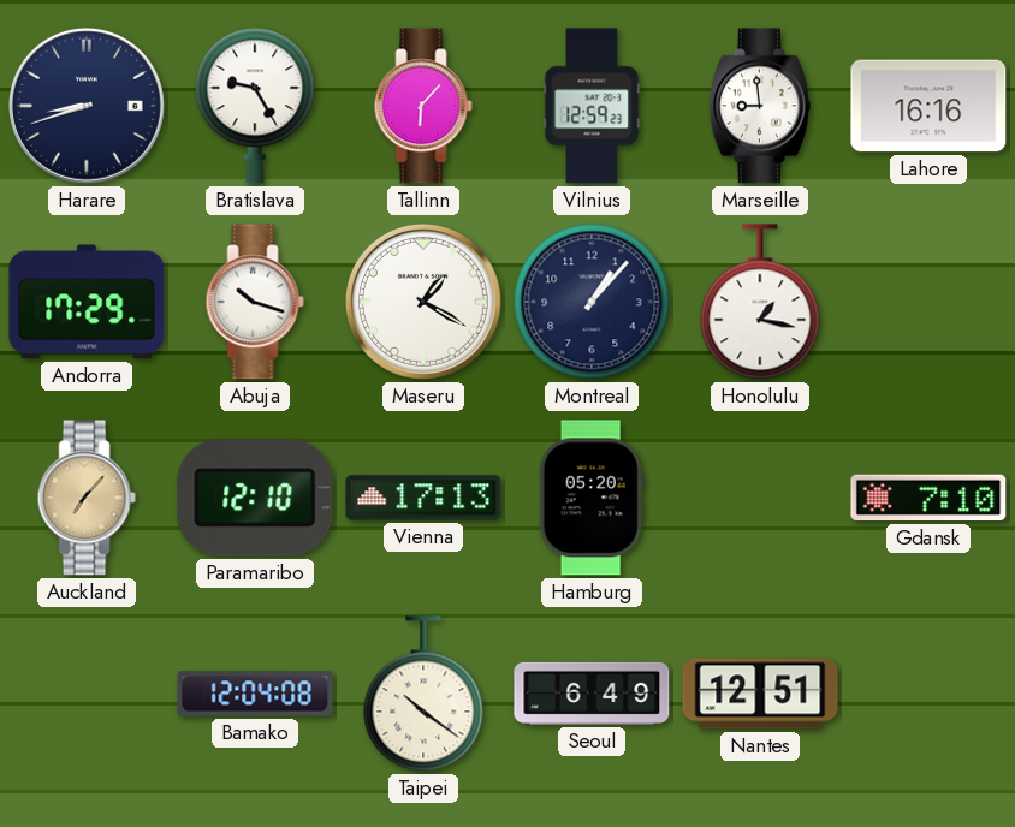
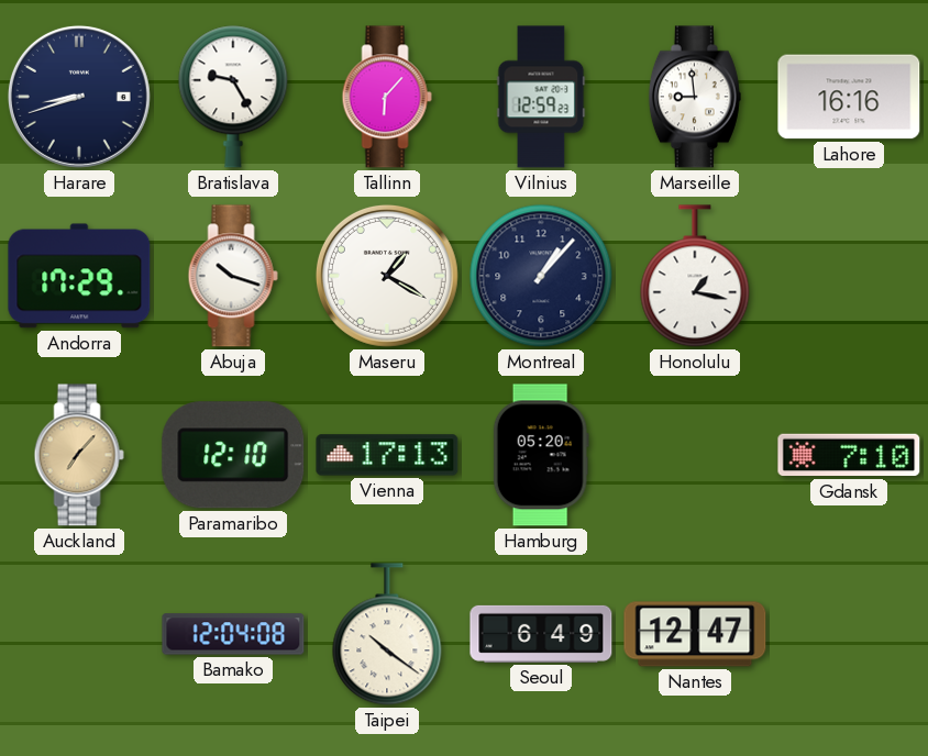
Nantes: 12:51 -> 12:47 (695, 634)
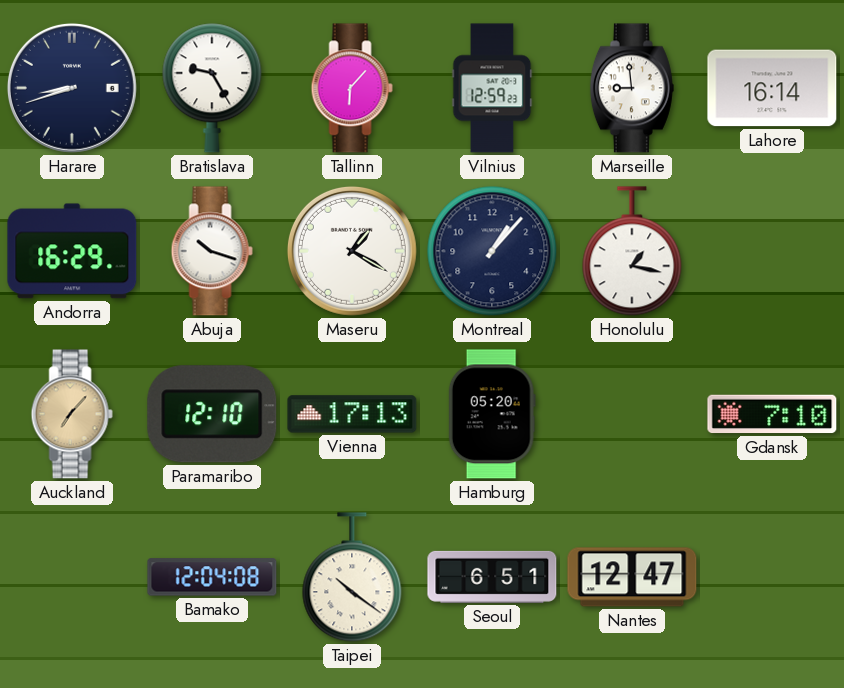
Lahore: 16:16 -> 16:14 (772, 88)
Andorra: 17:29 -> 16:29 (72, 251)
Seoul: 6:49 -> 6:51 (492, 577)
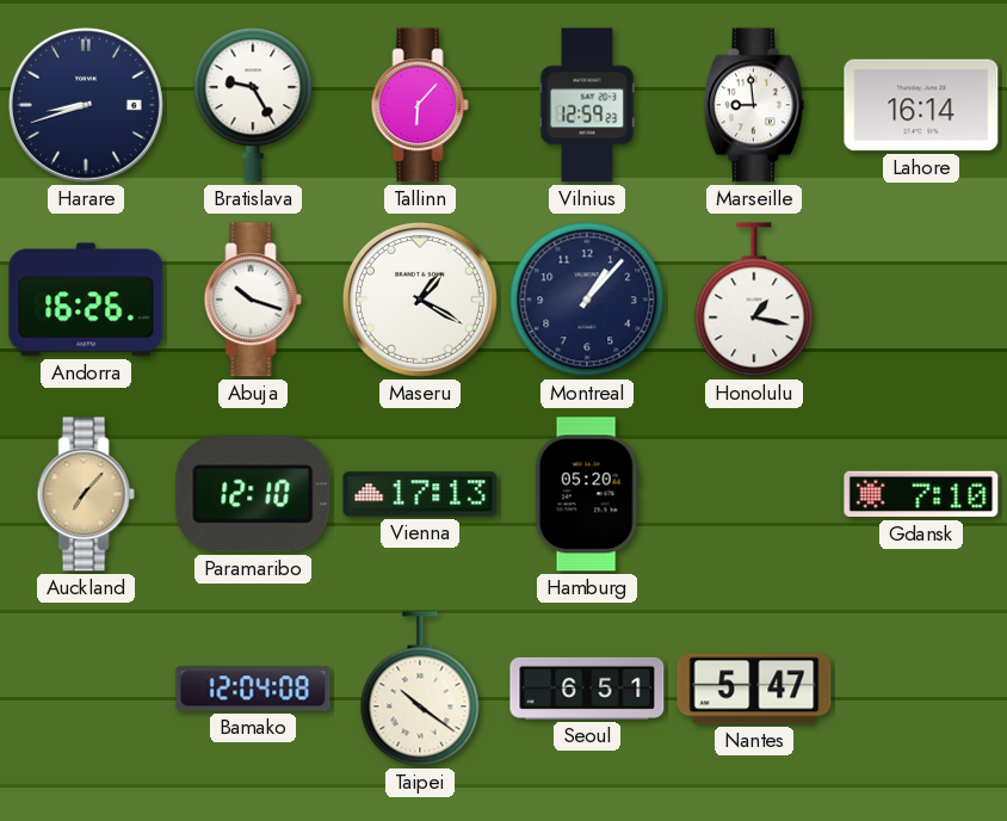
Andorra: 16:29 -> 16:26 (86, 300)
Nantes: 12:47 -> 5:47 (754, 689)
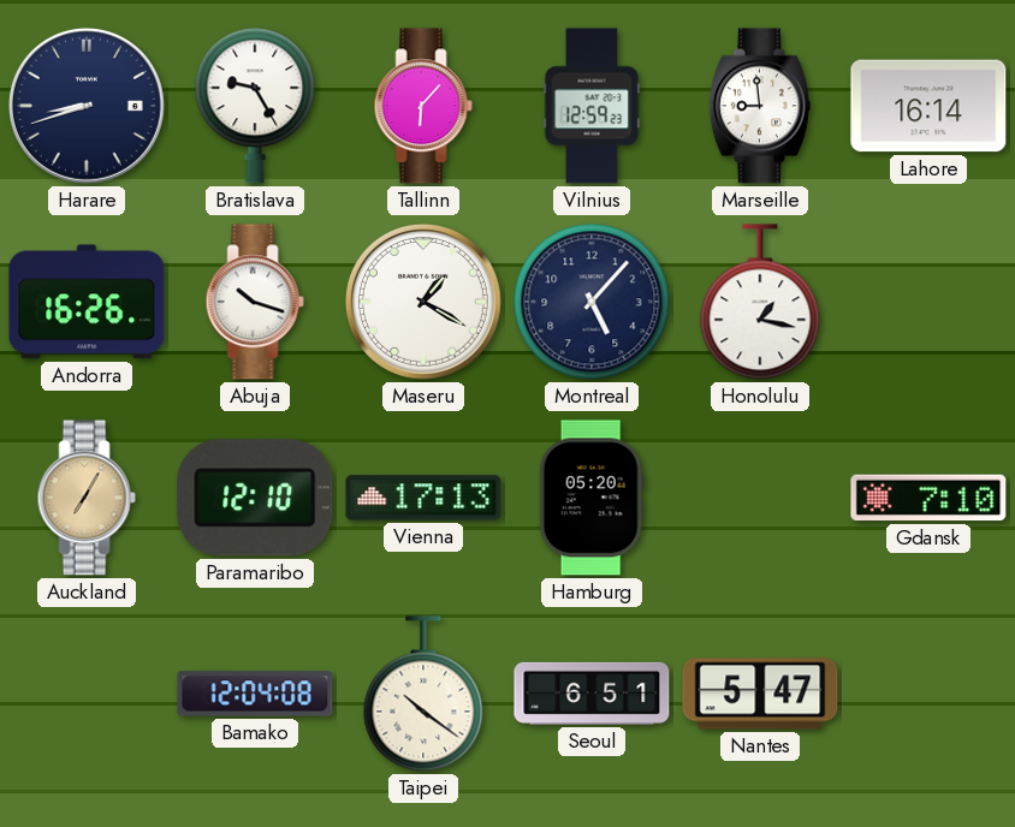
Montreal: 1:07 -> 5:07 (592, 302)
Auckland: 7:07 -> 7:05 (87, 498)
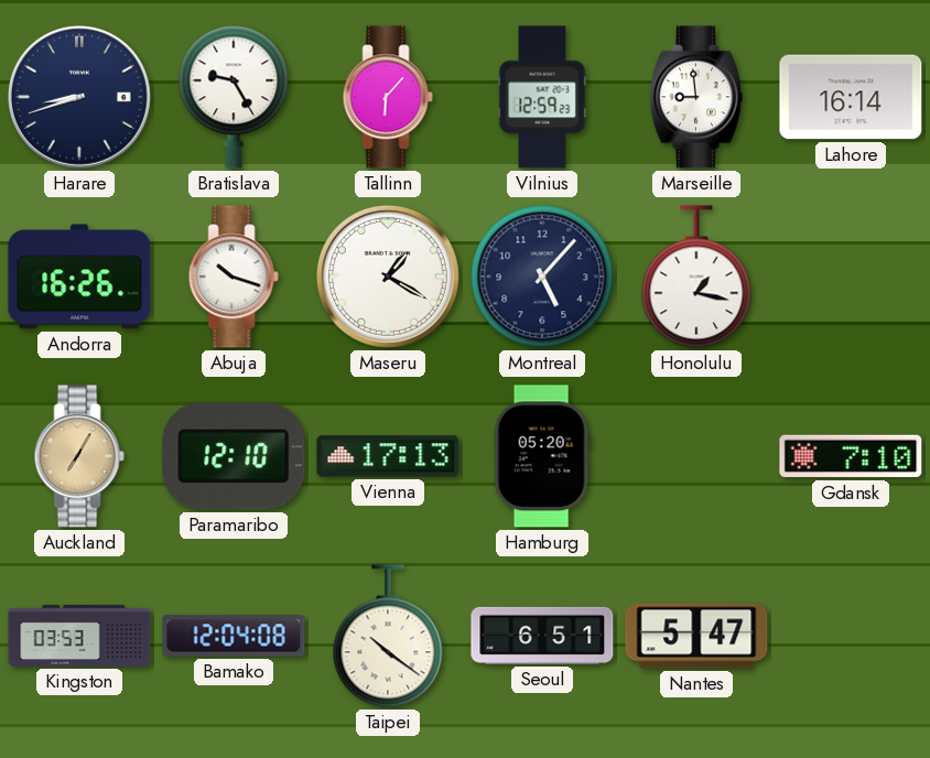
Kingston: none -> 03:53 (79, 636)
